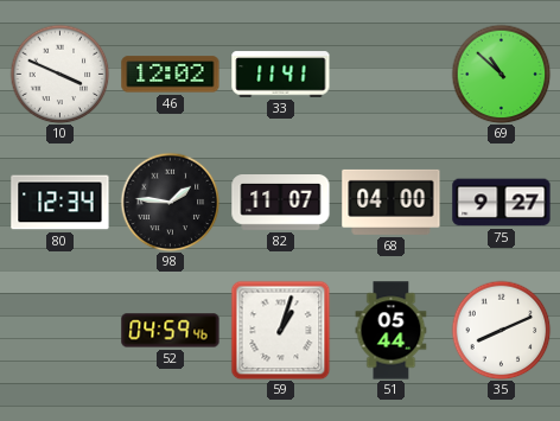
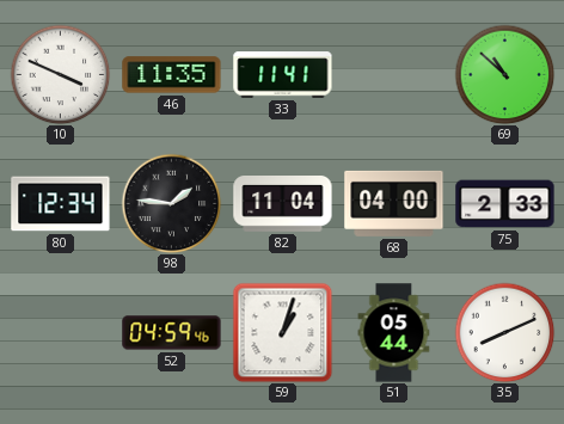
46: 12:02 -> 11:35 (172, 75)
82: 11:07 -> 11:04 (283, 204)
75: 9:27 -> 2:33 (505, 204)
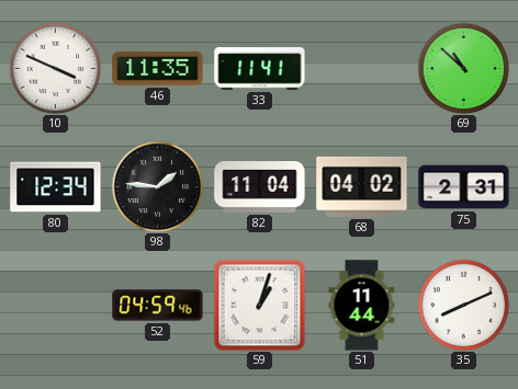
68: 04:00 -> 04:02 (362, 186)
75: 2:33 -> 2:31 (464, 187)
51: 05:44 -> 11:44 (362, 306)
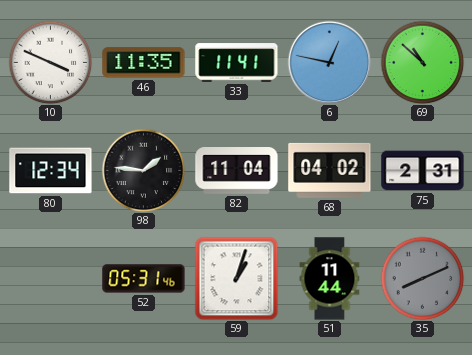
6: none -> 12:47 (329, 62)
52: 04:59 -> 05:31 (144, 279)
35 dial: white -> grey (422, 278)
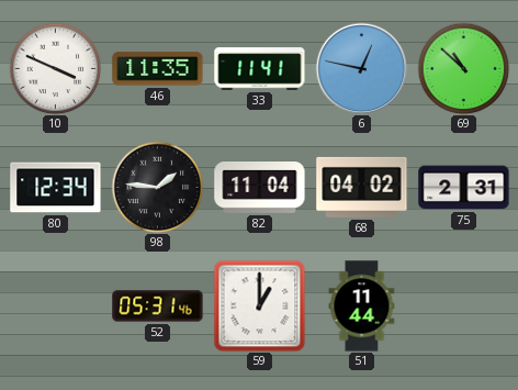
59: 1:03 -> 1:00 (259, 305)
35: 8:11 -> none (422, 278)
